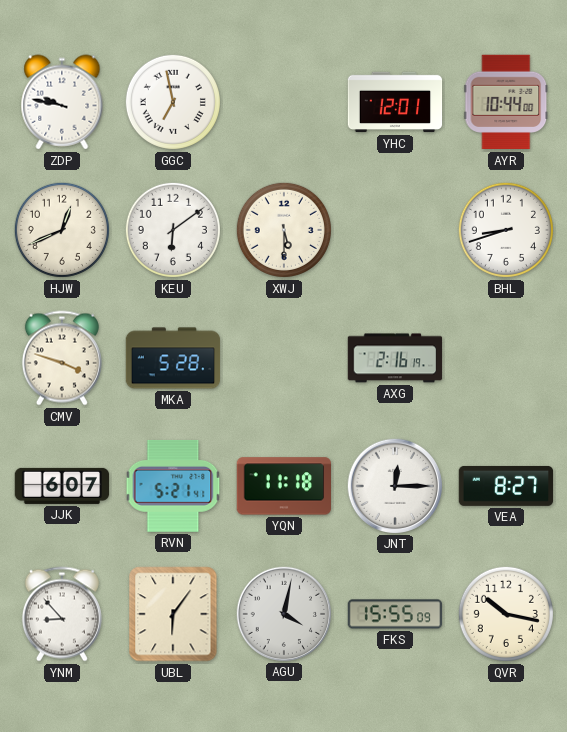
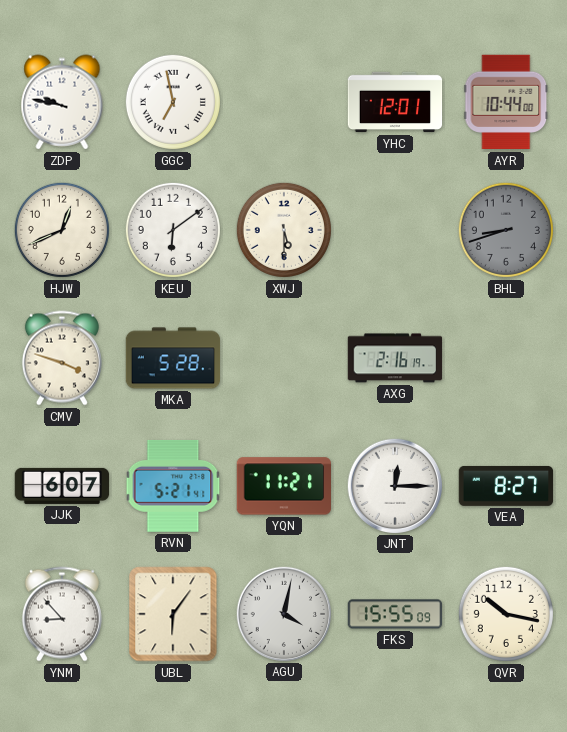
BHL dial: white -> grey (506, 230)
YQN: 11:18 -> 11:21 (283, 486)
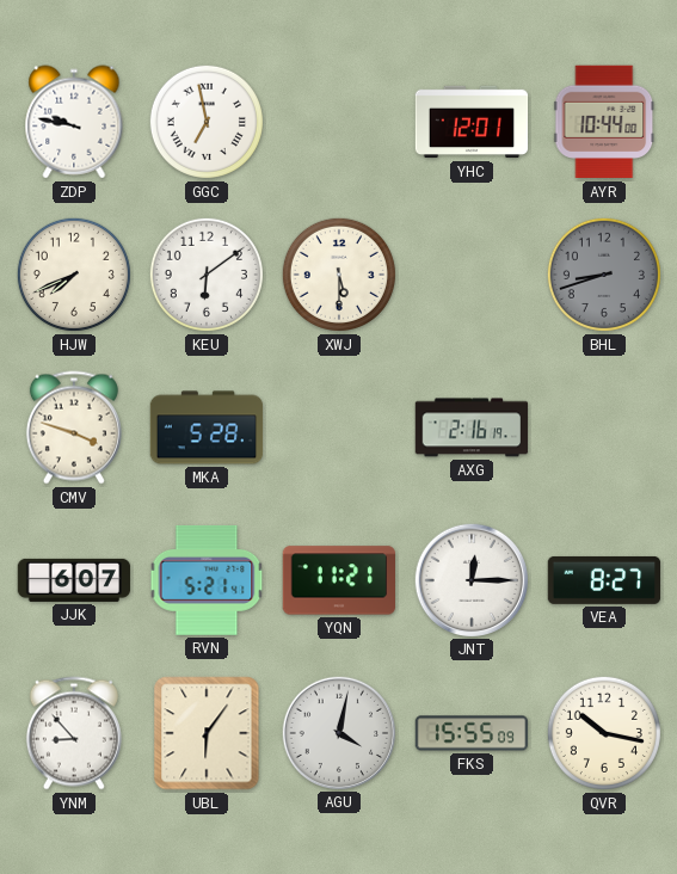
HJW: 12:41 -> 7:41 (74, 275)
